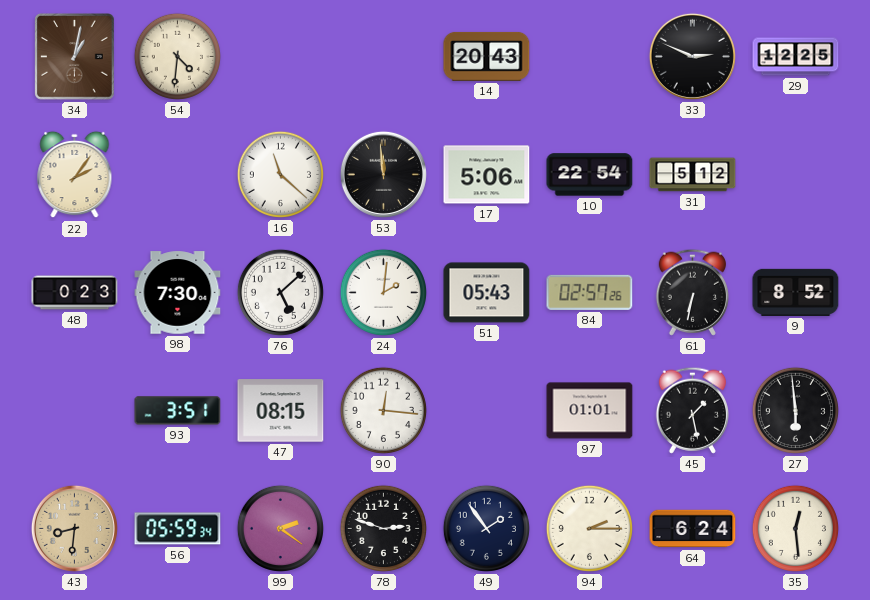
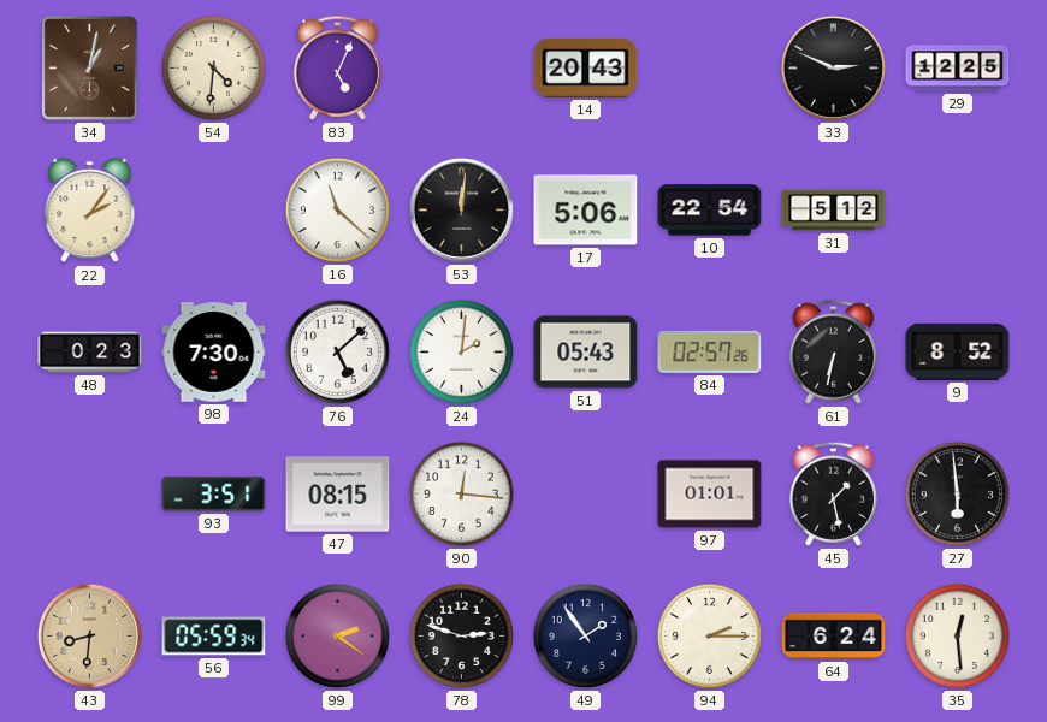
83: none -> 5:04 (337, 67)
53: 11:59 -> 12:01 (461, 209)
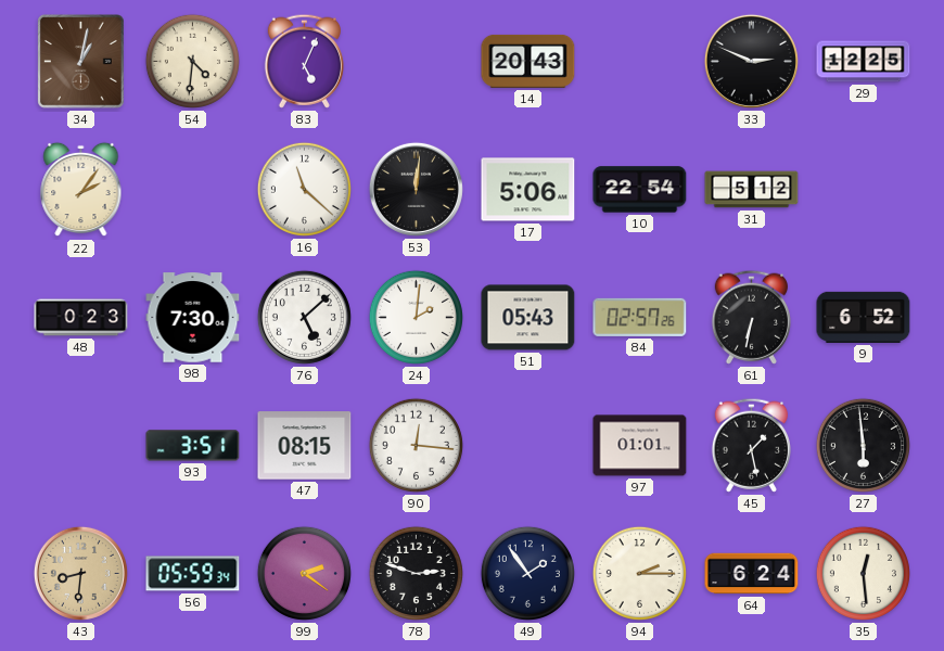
9: 8:52 -> 6:52 (864, 317)
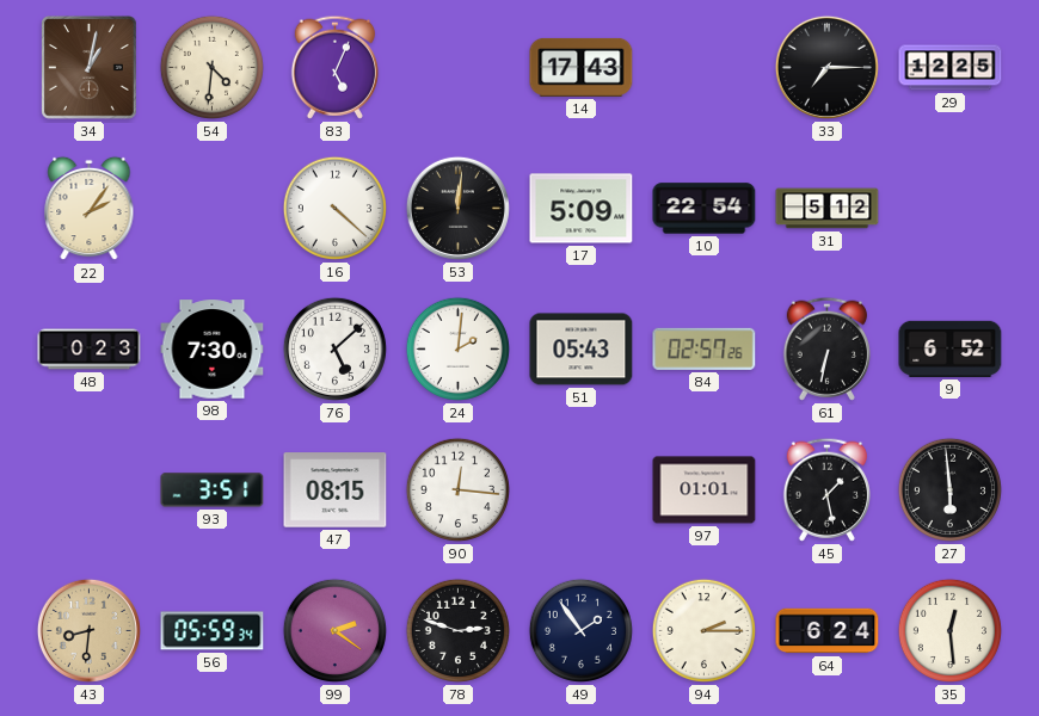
14: 20:43 -> 17:43 (582, 67)
33: 2:49 -> 7:15 (826, 67)
16: 11:22 -> 4:22 (334, 208)
17: 5:06 -> 5:09 (582, 209)
